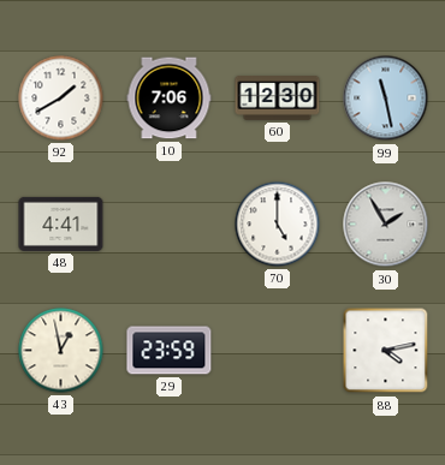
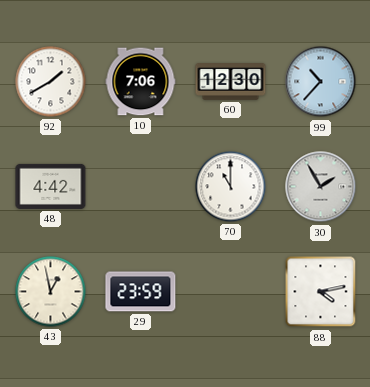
99: 11:28 -> 10:37 (321, 82)
48: 4:41 -> 4:42 (51, 186)
70: 5:00 -> 11:00 (231, 187)
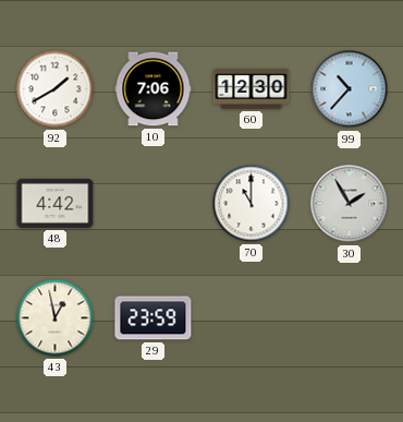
88: 4:13 -> none (321, 292)
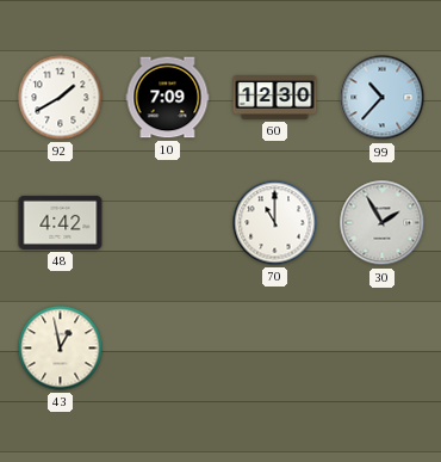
10: 7:06 -> 7:09 (168, 98)
29: 23:59 -> none (154, 318)
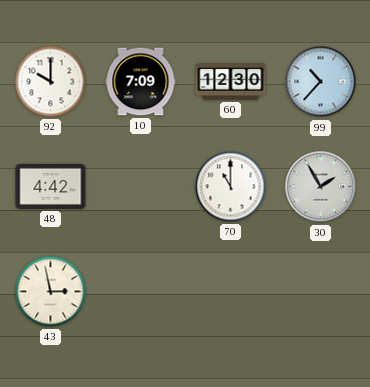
92: 1:40 -> 10:00 (51, 82)
43: 12:58 -> 2:58 (51, 292)
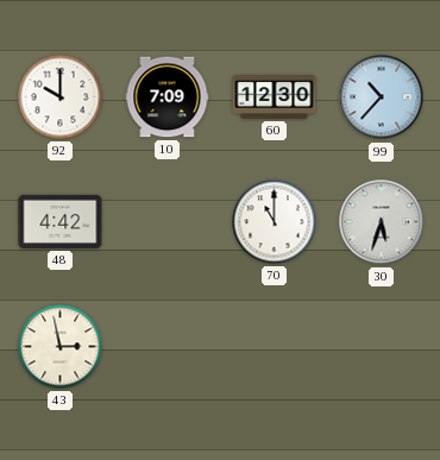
30: 1:55 -> 5:33 (382, 222)
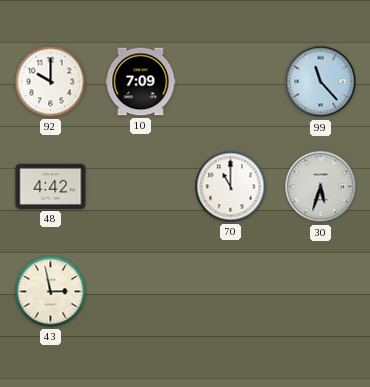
60: 12:30 -> none (275, 97)
99: 10:37 -> 11:23 (321, 82)
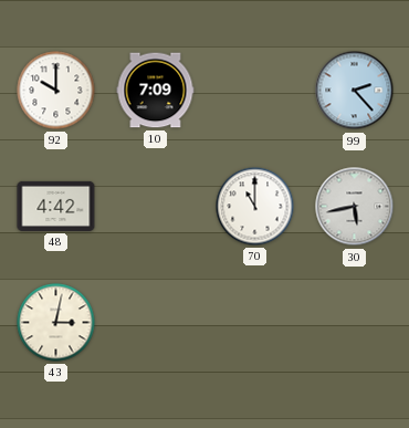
99: 11:23 -> 2:23 (355, 91)
30: 5:33 -> 5:43 (355, 207)
43: 2:58 -> 3:02 (56, 323)
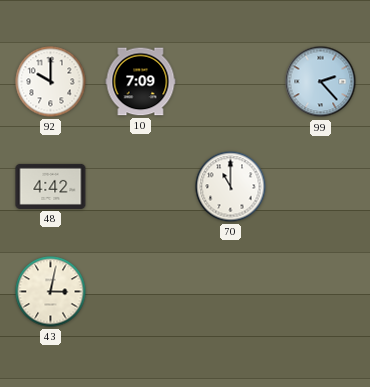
30: 5:43 -> none (355, 207)
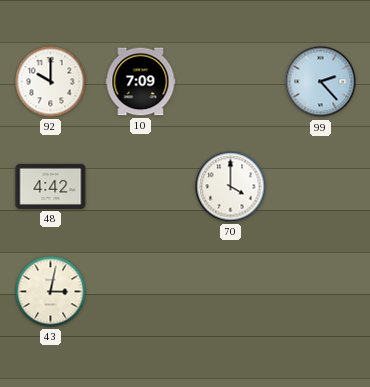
70: 11:00 -> 4:00 (231, 187)
